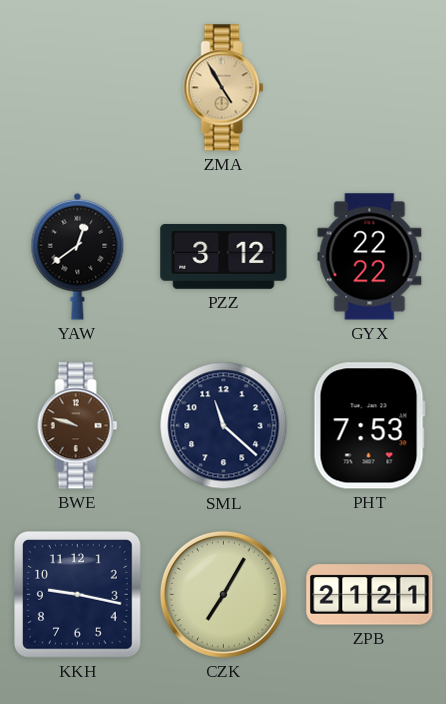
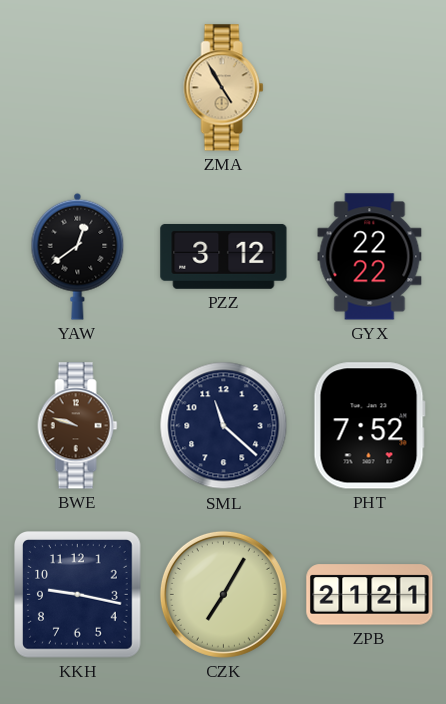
PHT: 7:53 -> 7:52 (369, 426)
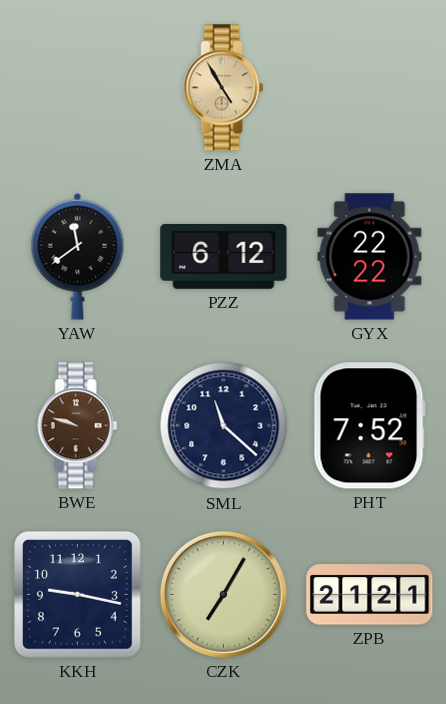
YAW: 12:39 -> 11:39 (78, 256)
PZZ: 3:12 -> 6:12 (224, 256)
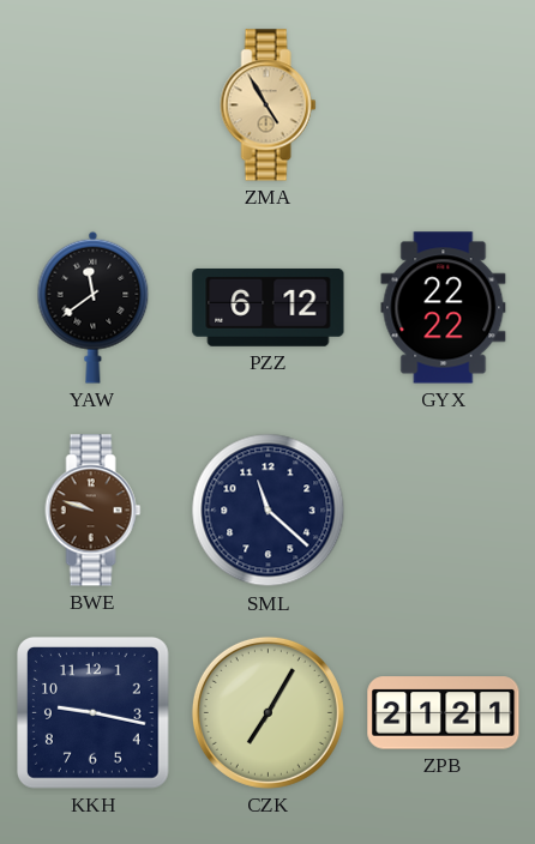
PHT: 7:52 -> none (369, 426)
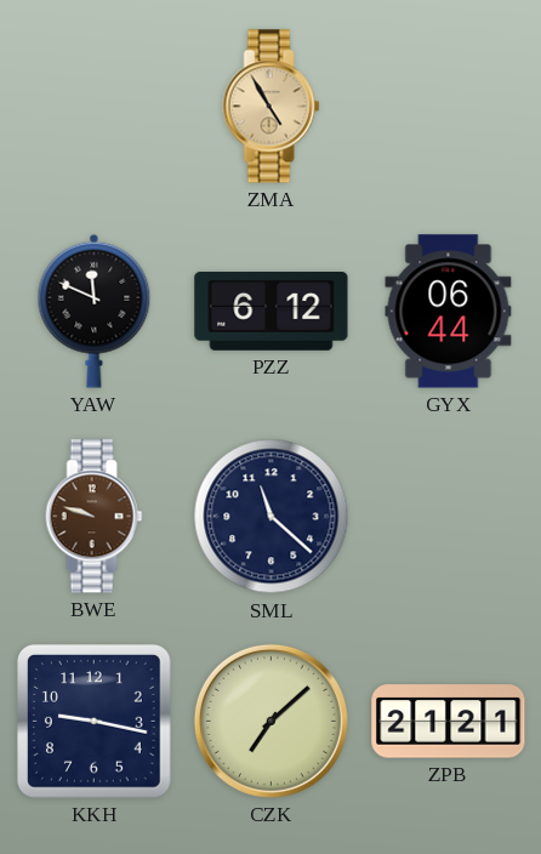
YAW: 11:39 -> 11:49 (95, 311)
GYX: 22:22 -> 06:44 (449, 312)
CZK: 7:05 -> 7:08 (270, 721)
